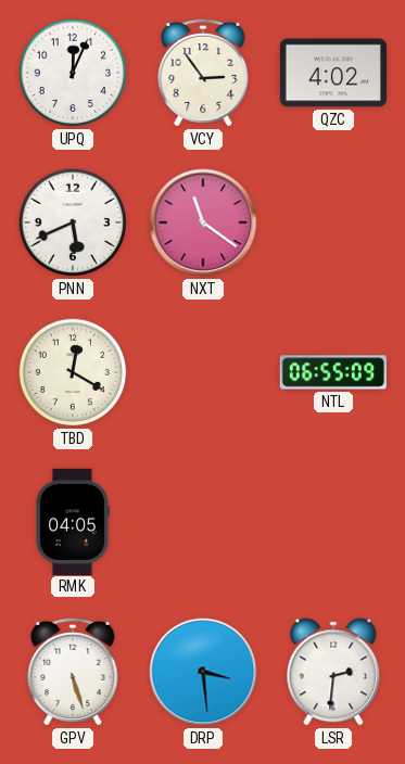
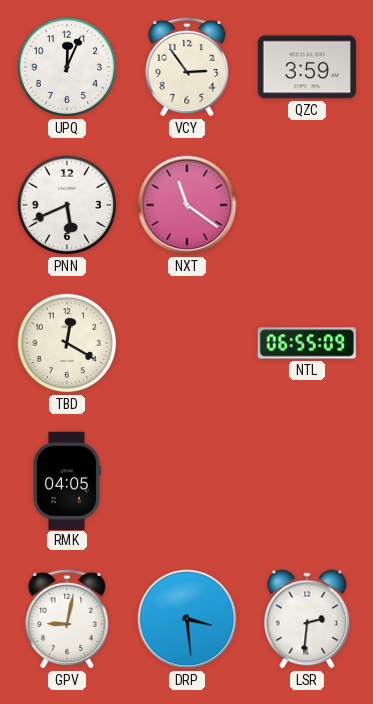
QZC: 4:02 -> 3:59 (306, 67)
GPV: 5:27 -> 9:02 (67, 619)
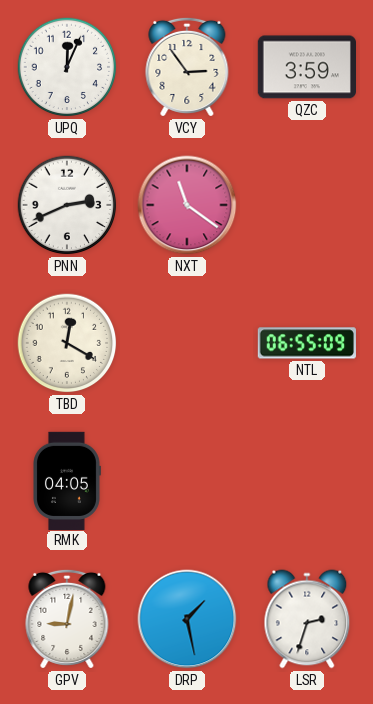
PNN: 5:41 -> 2:41 (67, 205)
DRP: 3:29 -> 1:28 (187, 619)
LSR: 2:31 -> 2:33 (307, 619)
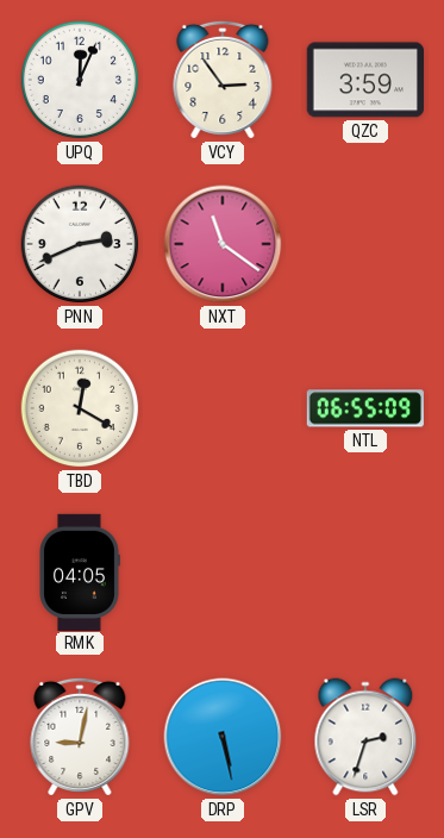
DRP: 1:28 -> 5:28 (223, 737)
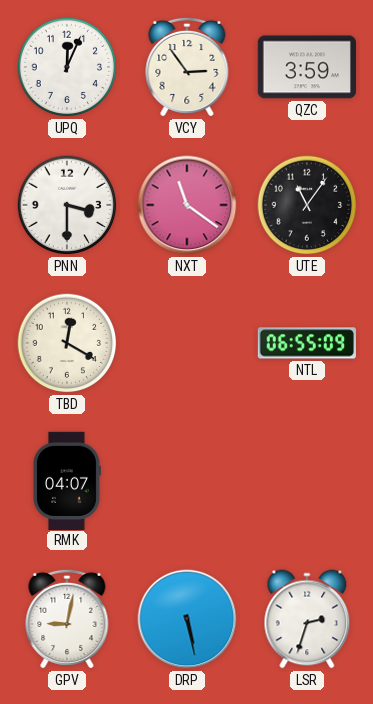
PNN: 2:41 -> 3:30 (67, 205)
UTE: none -> 11:06 (307, 205)
RMK: 04:05 -> 04:07 (67, 480)
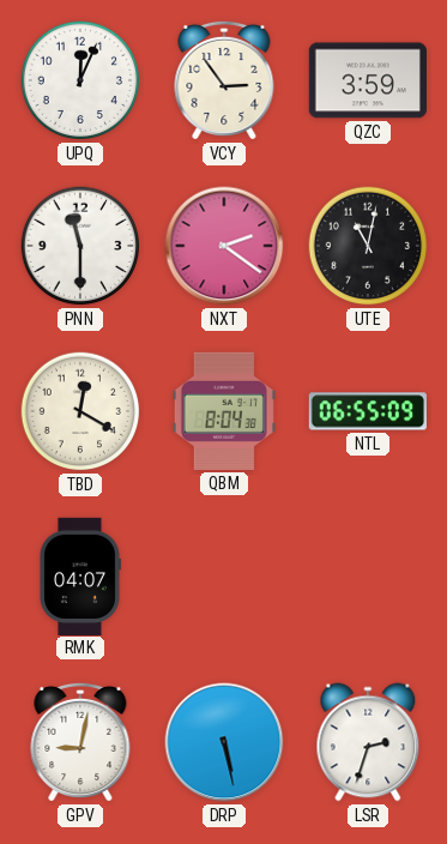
PNN: 3:30 -> 11:30 (80, 246)
NXT: 11:21 -> 2:21 (224, 246)
UTE: 11:06 -> 11:02 (368, 246)
QBM: none -> 8:04 (224, 411)
